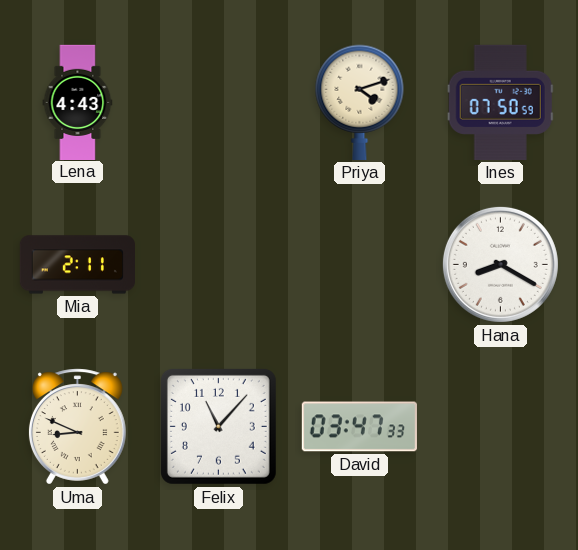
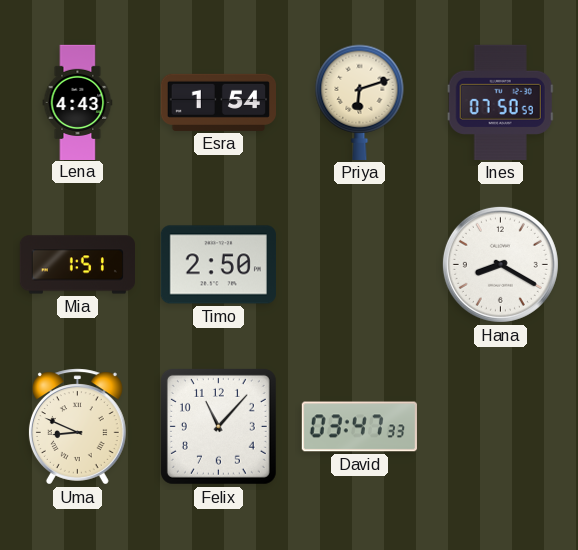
Esra: none -> 1:54 (218, 102)
Priya: 4:12 -> 6:12 (360, 102)
Mia: 2:11 -> 1:51 (77, 265)
Timo: none -> 2:50 (218, 265)
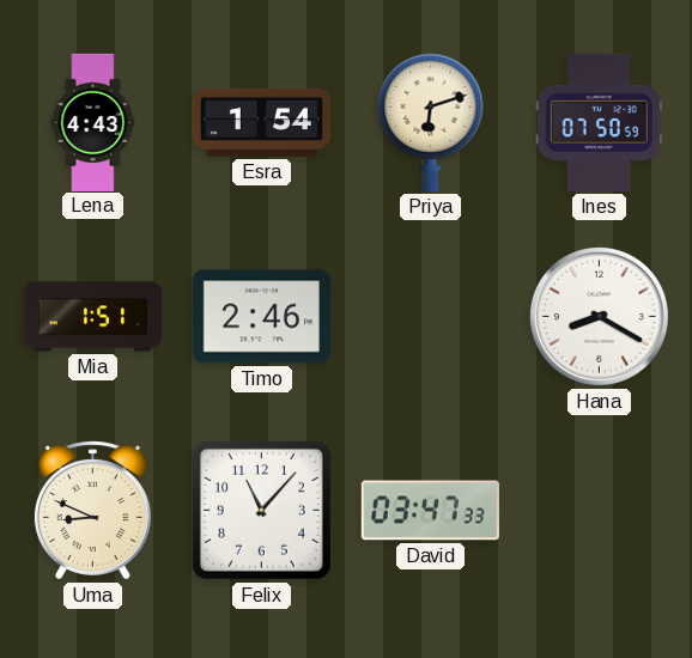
Timo: 2:50 -> 2:46 (261, 317)
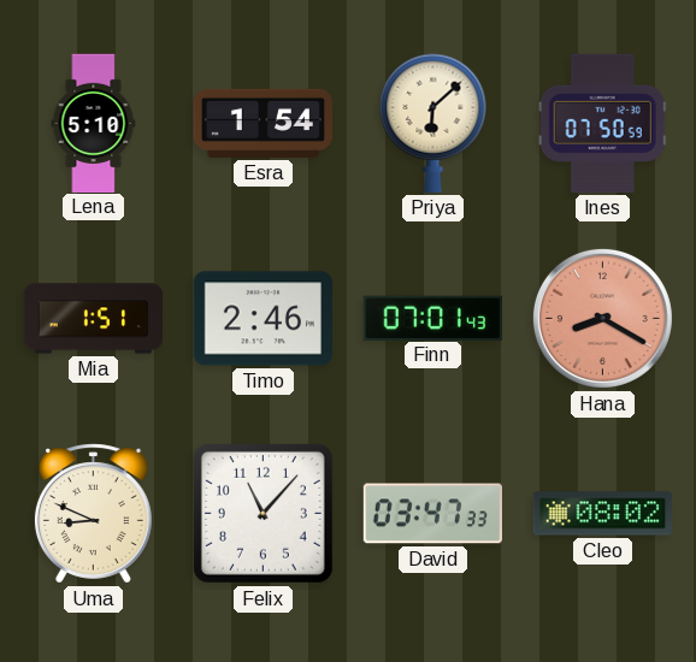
Lena: 4:43 -> 5:10 (94, 123)
Priya: 6:12 -> 6:08 (433, 123)
Finn: none -> 07:01 (432, 318)
Hana dial: white -> salmon (602, 318)
Cleo: none -> 08:02 (602, 514)
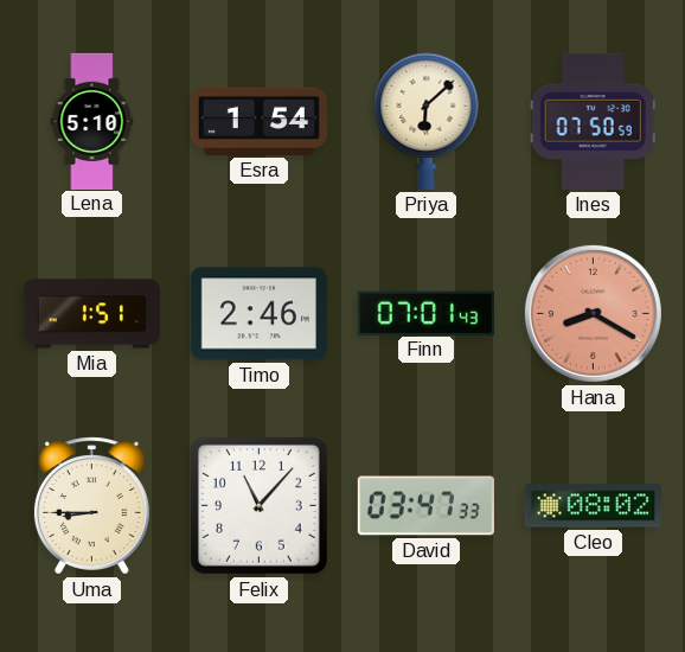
Uma: 8:49 -> 8:45 (91, 506)
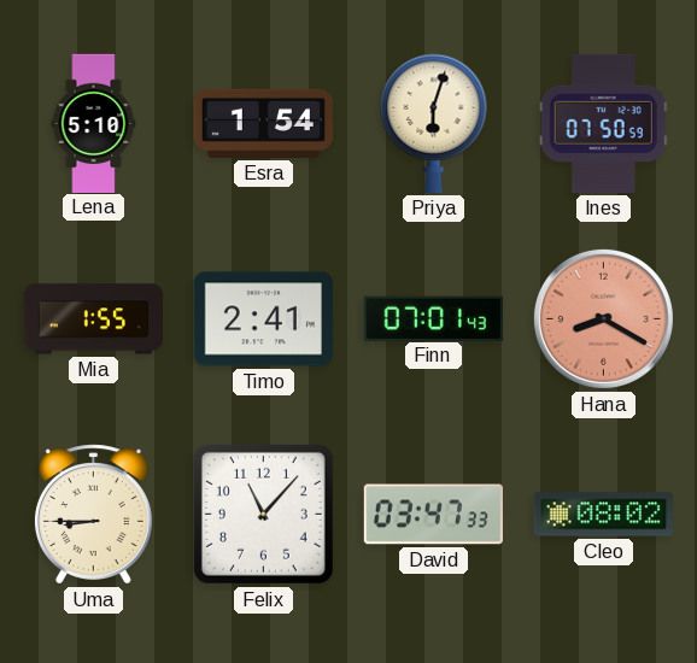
Priya: 6:08 -> 6:03 (434, 123)
Mia: 1:51 -> 1:55 (93, 319)
Timo: 2:46 -> 2:41 (263, 319)
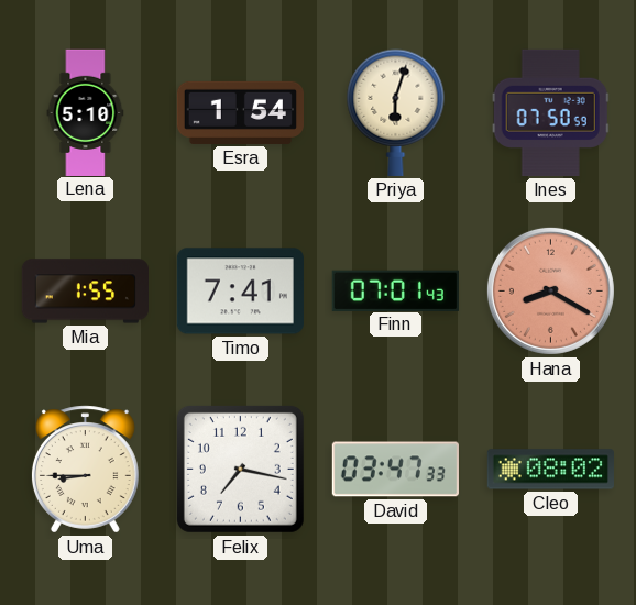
Timo: 2:41 -> 7:41 (240, 291)
Felix: 11:07 -> 7:17 (240, 469)
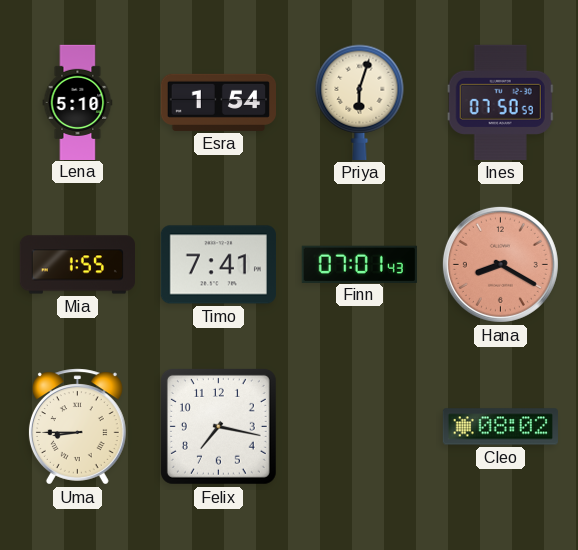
David: 03:47 -> none (395, 470)
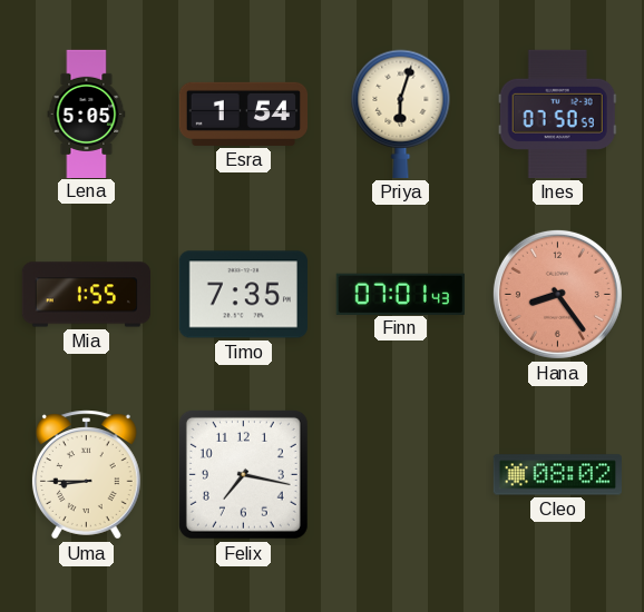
Lena: 5:10 -> 5:05 (87, 113)
Timo: 7:41 -> 7:35 (243, 295)
Hana: 8:20 -> 8:24 (557, 294)
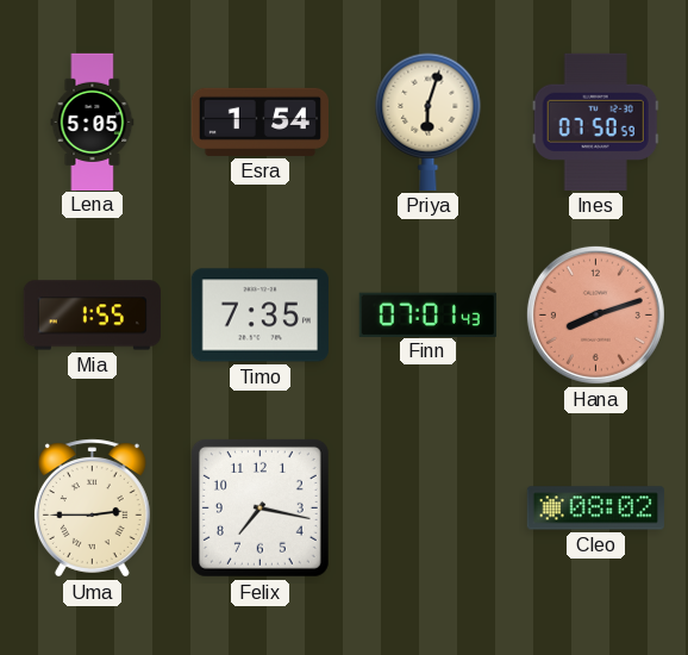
Hana: 8:24 -> 8:12 (595, 314)
Uma: 8:45 -> 2:45 (92, 509)
